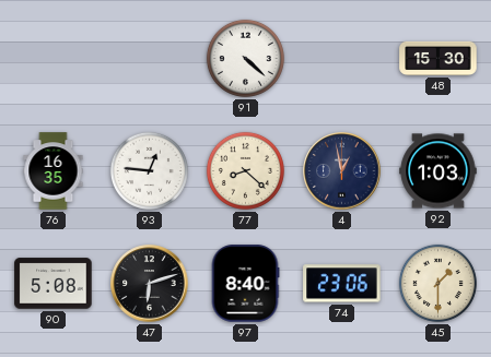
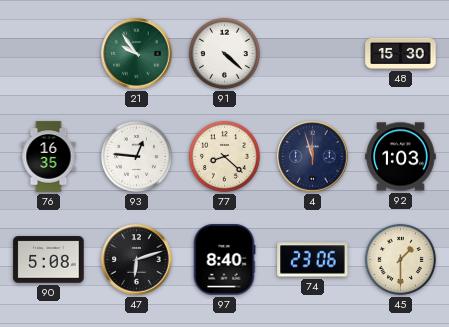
21: none -> 9:54 (137, 54)
4: 12:58 -> 11:57 (313, 157)
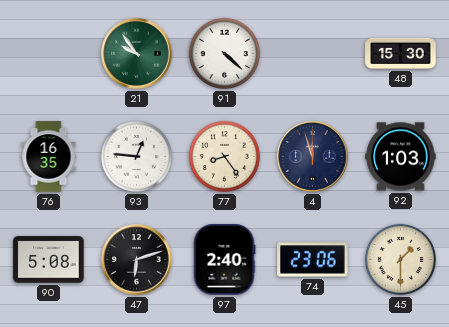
77: 8:22 -> 8:24 (224, 156)
97: 8:40 -> 2:40 (224, 260)
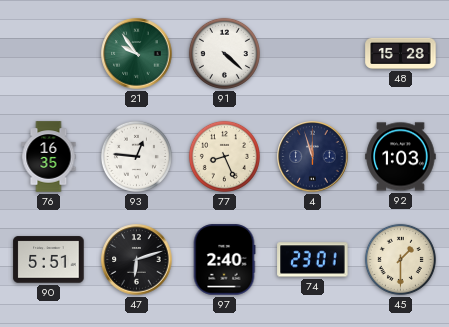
48: 15:30 -> 15:28 (401, 53)
77: 8:24 -> 8:26 (224, 156)
90: 5:08 -> 5:51 (49, 260)
74: 23:06 -> 23:01 (313, 260)
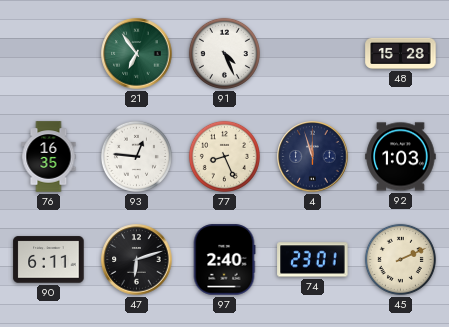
21: 9:54 -> 6:54 (137, 54)
91: 4:22 -> 4:26 (224, 53)
90: 5:51 -> 6:11 (49, 260)
45: 1:30 -> 2:11 (400, 259)
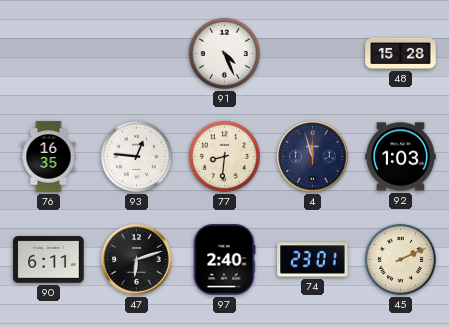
21: 6:54 -> none (137, 54)
77: 8:26 -> 8:31 (224, 156)
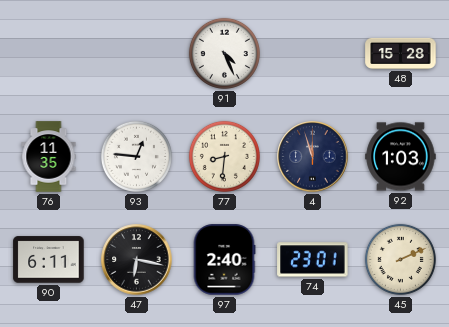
76: 16:35 -> 11:35 (49, 157)
47: 6:12 -> 6:17 (137, 260)
